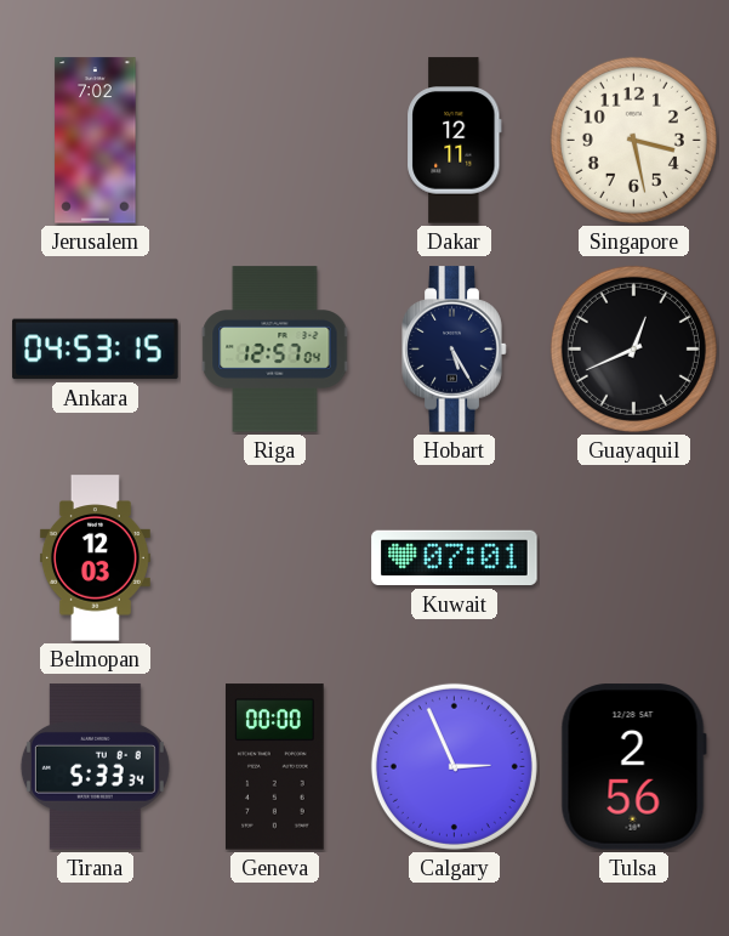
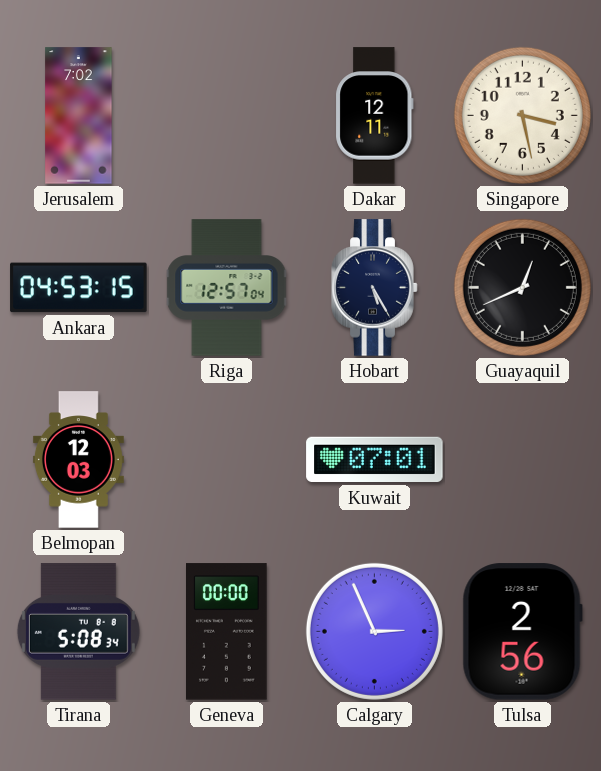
Tirana: 5:33 -> 5:08 (78, 632)
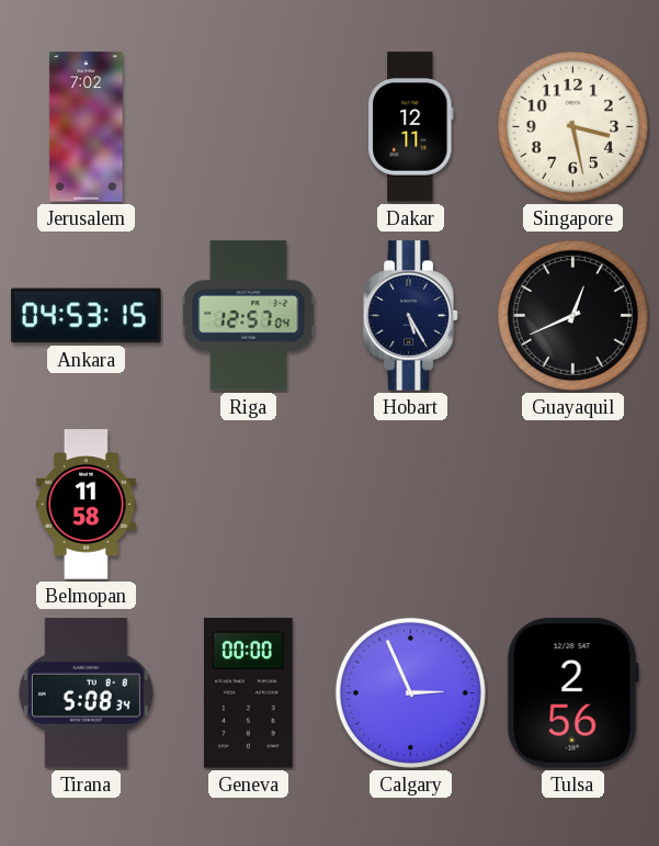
Belmopan: 12:03 -> 11:58 (86, 505)
Kuwait: 07:01 -> none (375, 460)
